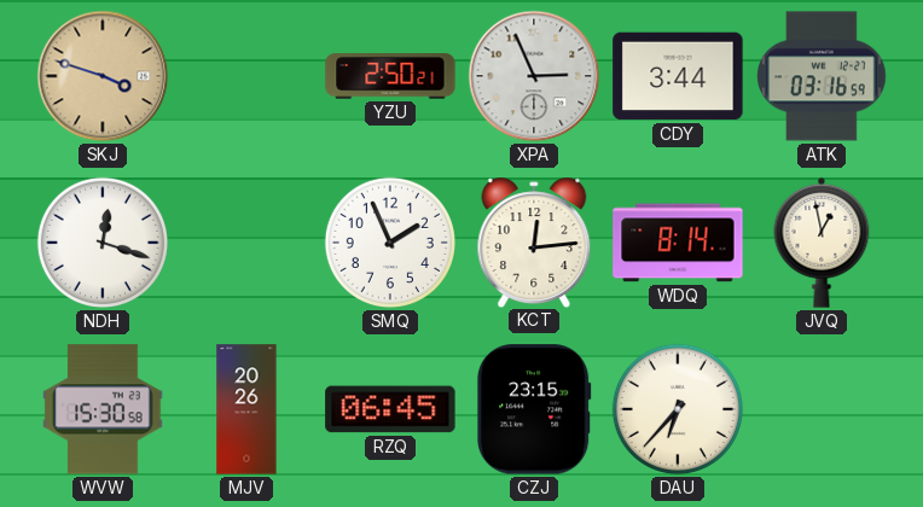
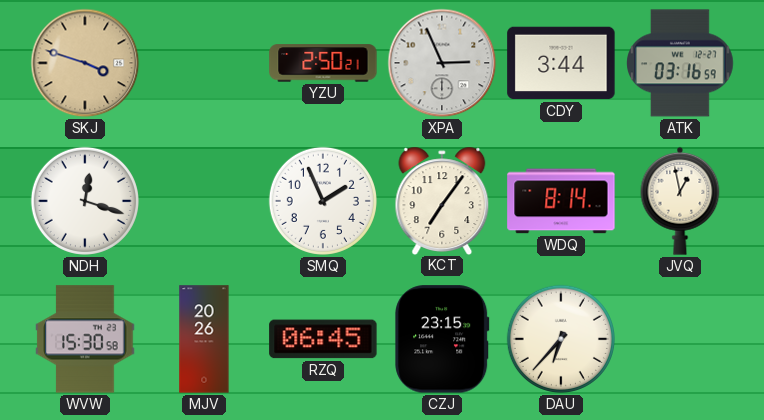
KCT: 12:14 -> 7:06 (442, 200)
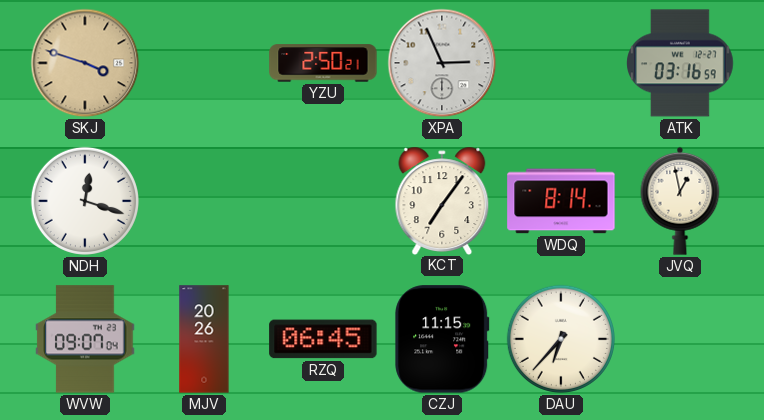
CDY: 3:44 -> none (561, 63)
SMQ: 1:56 -> none (323, 201)
WVW: 15:30 -> 09:07 (85, 339)
CZJ: 23:15 -> 11:15 (442, 339)
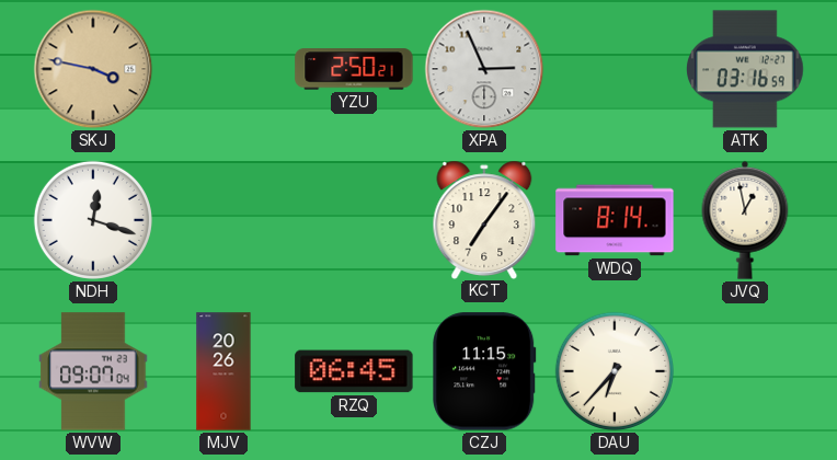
SKJ: 3:48 -> 3:47 (93, 69)
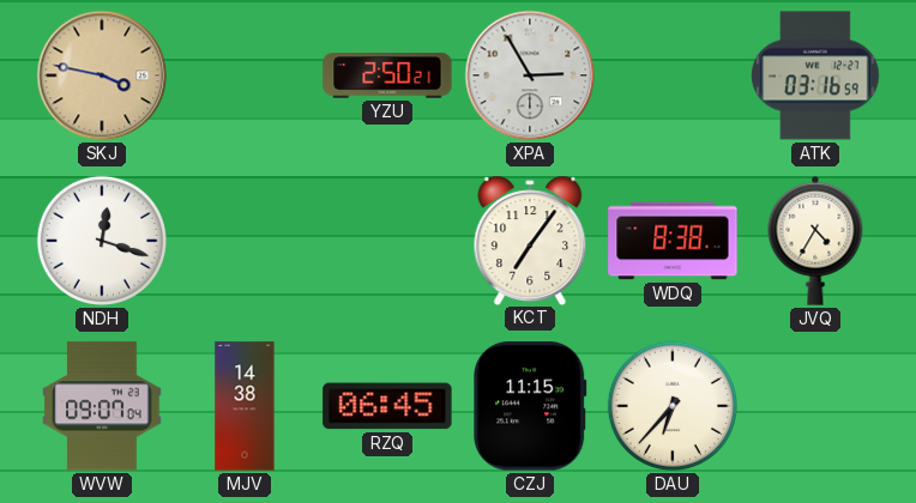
XPA: 2:56 -> 2:55 (530, 75)
WDQ: 8:14 -> 8:38 (673, 241)
JVQ: 12:58 -> 4:35 (815, 241)
MJV: 20:26 -> 14:38 (245, 406)
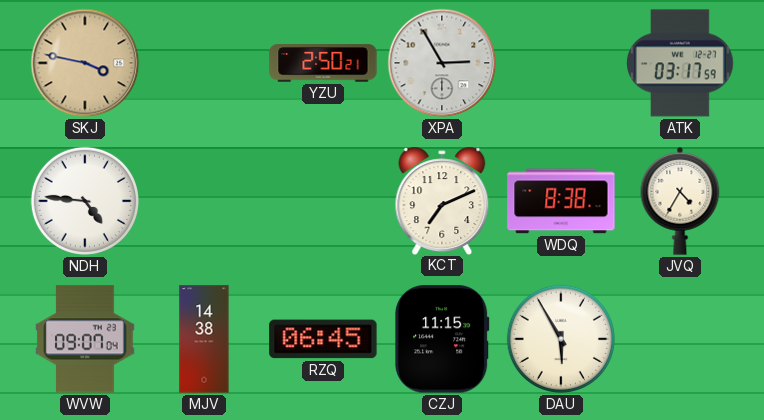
ATK: 03:16 -> 03:17 (680, 63)
NDH: 12:18 -> 4:46 (85, 201)
KCT: 7:06 -> 7:11 (442, 200)
DAU: 6:37 -> 5:55 (561, 339)
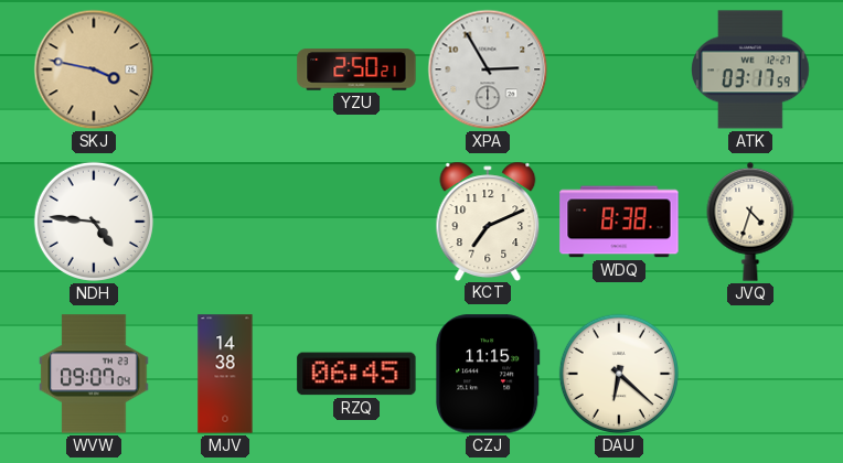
JVQ: 4:35 -> 4:33 (750, 222)
DAU: 5:55 -> 6:22 (619, 374)
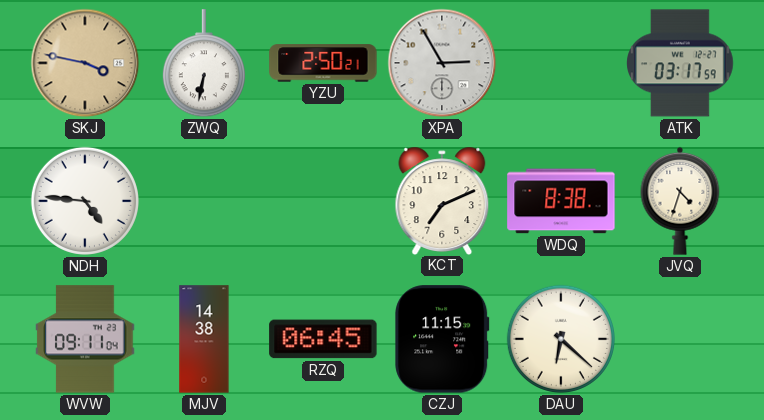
ZWQ: none -> 6:32 (204, 64)
WVW: 09:07 -> 09:11 (85, 339)
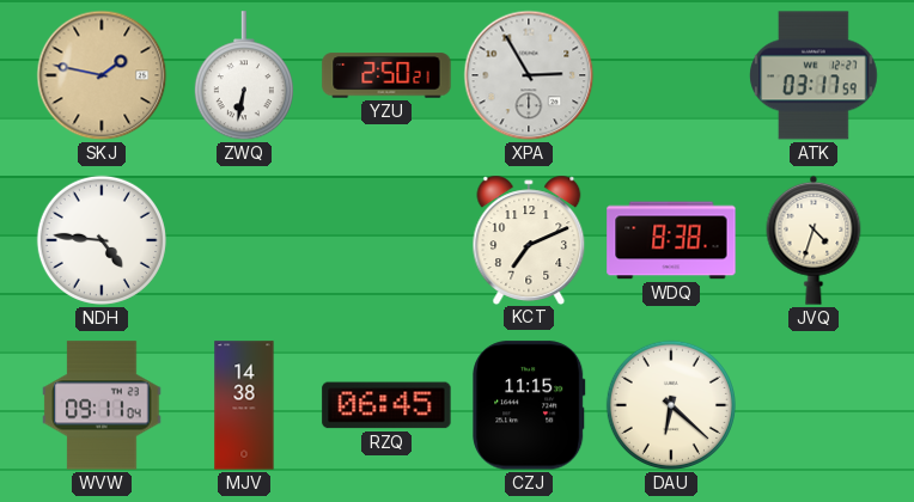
SKJ: 3:47 -> 1:47 (102, 75)
